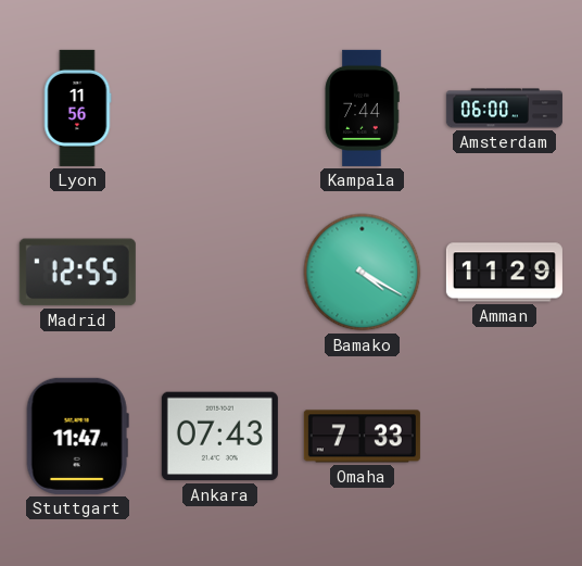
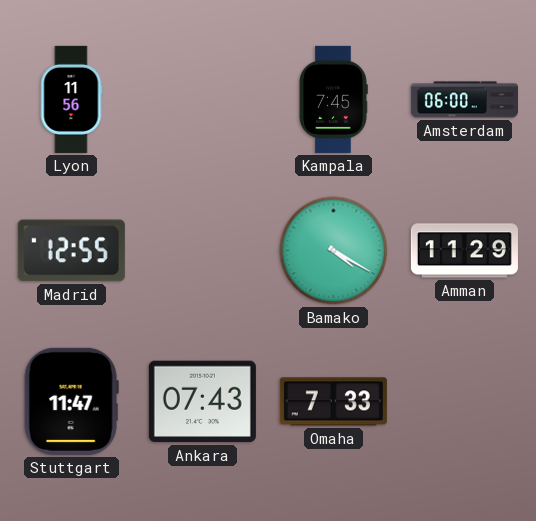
Kampala: 7:44 -> 7:45 (333, 99)
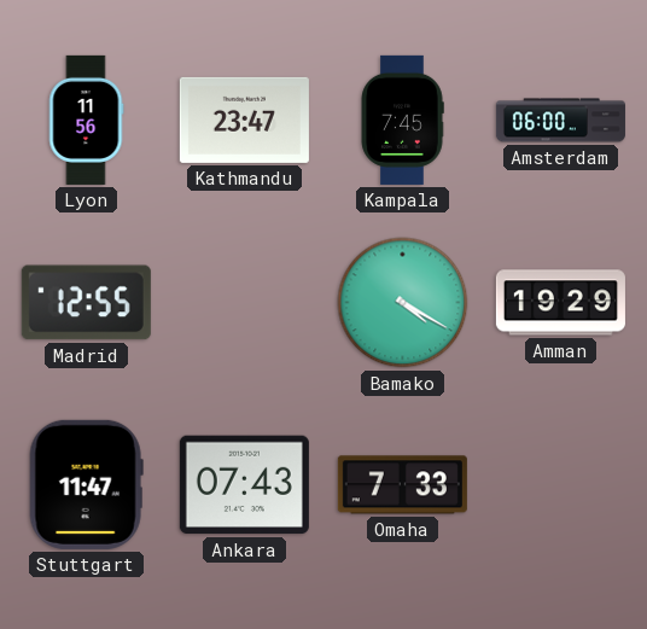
Kathmandu: none -> 23:47 (244, 120)
Amman: 11:29 -> 19:29 (560, 303)
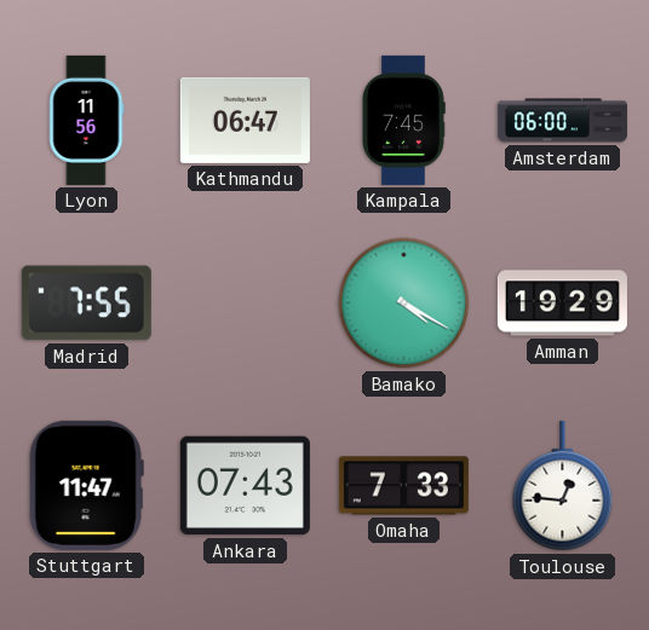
Kathmandu: 23:47 -> 06:47 (245, 120)
Madrid: 12:55 -> 7:55 (86, 304)
Toulouse: none -> 12:46 (563, 486)
